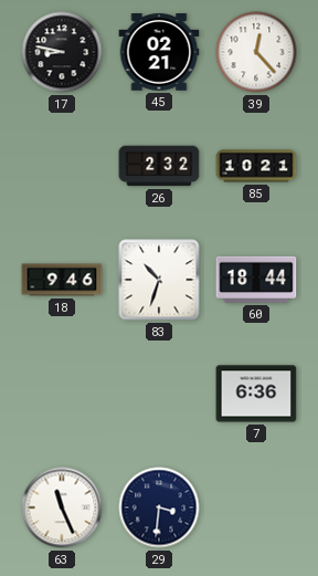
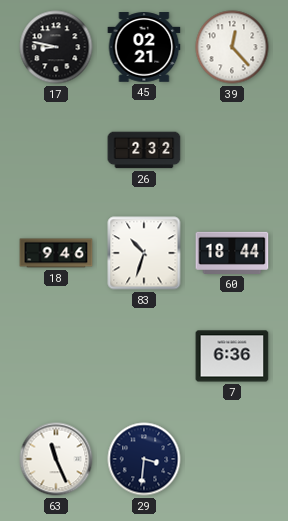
85: 10:21 -> none (256, 166)
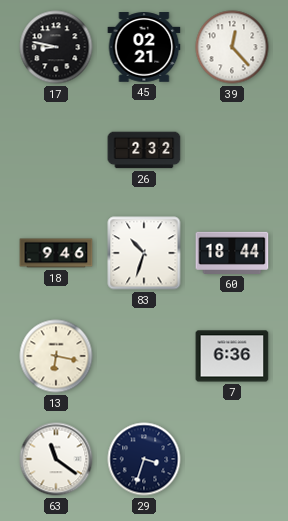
13: none -> 6:17 (56, 356)
63: 11:26 -> 11:21 (56, 459)
29: 3:31 -> 3:33 (144, 459)
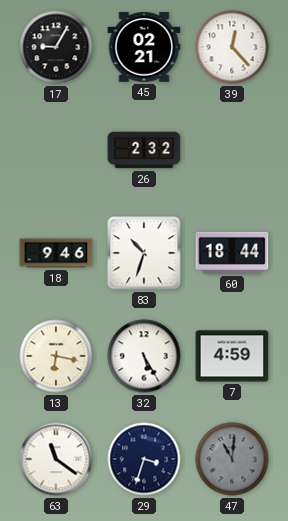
17: 8:47 -> 9:05 (56, 47)
32: none -> 5:25 (144, 356)
7: 6:36 -> 4:59 (232, 356)
47: none -> 11:01 (232, 459)
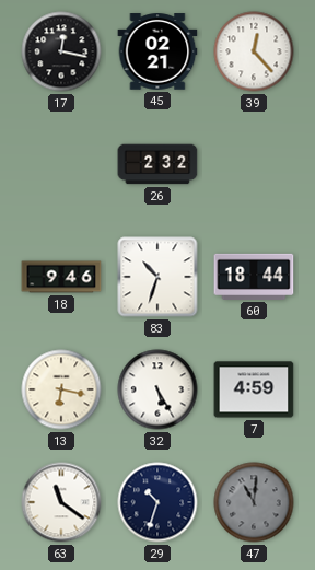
17: 9:05 -> 12:17 (61, 51)
29: 3:33 -> 10:33 (157, 502)
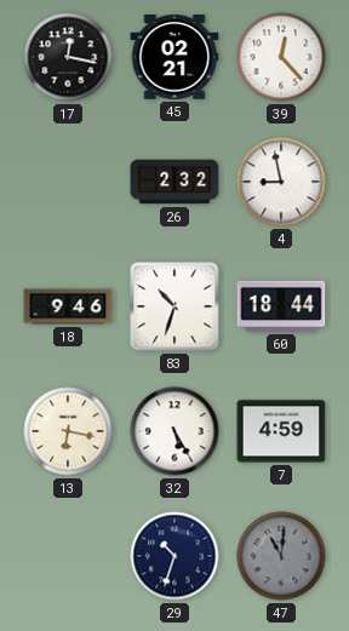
4: none -> 8:58 (281, 182)
63: 11:21 -> none (61, 502)
